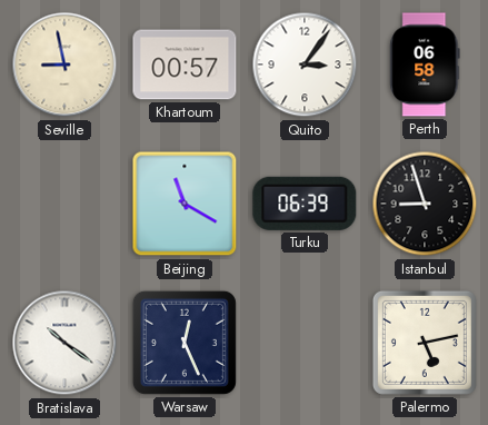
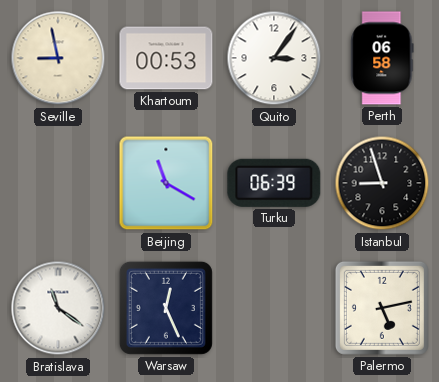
Khartoum: 00:57 -> 00:53 (166, 58)
Bratislava: 10:21 -> 11:21 (58, 308)
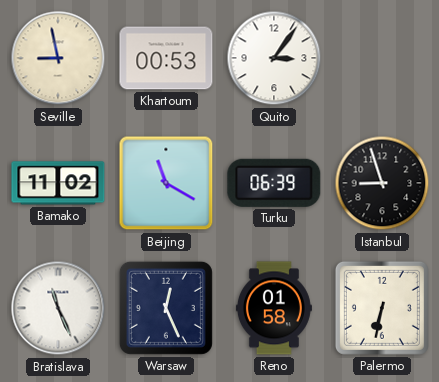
Perth: 06:58 -> none (382, 58)
Bamako: none -> 11:02 (58, 183)
Bratislava: 11:21 -> 11:26 (58, 308)
Reno: none -> 01:58 (274, 308)
Palermo: 5:13 -> 6:32 (382, 308)
